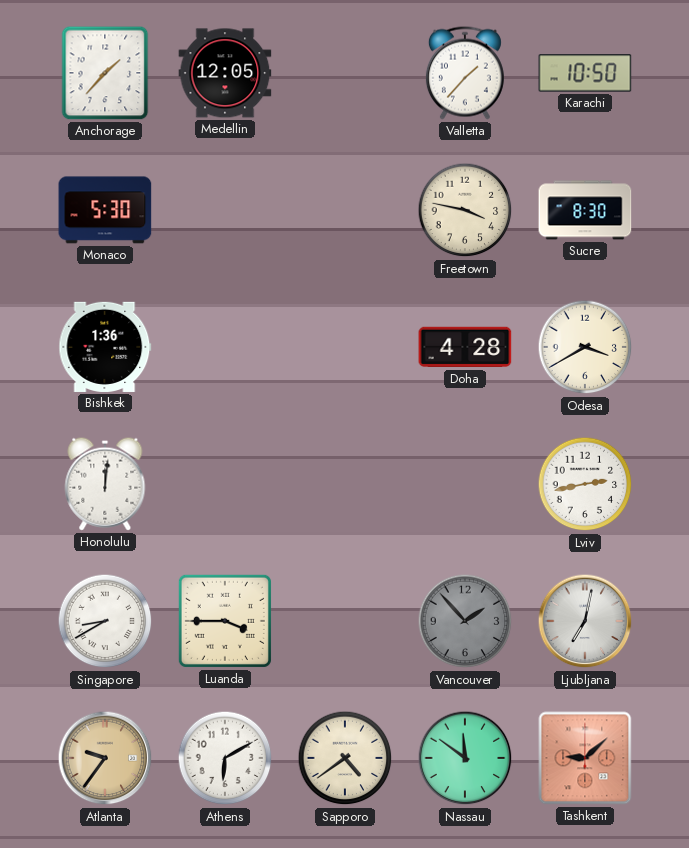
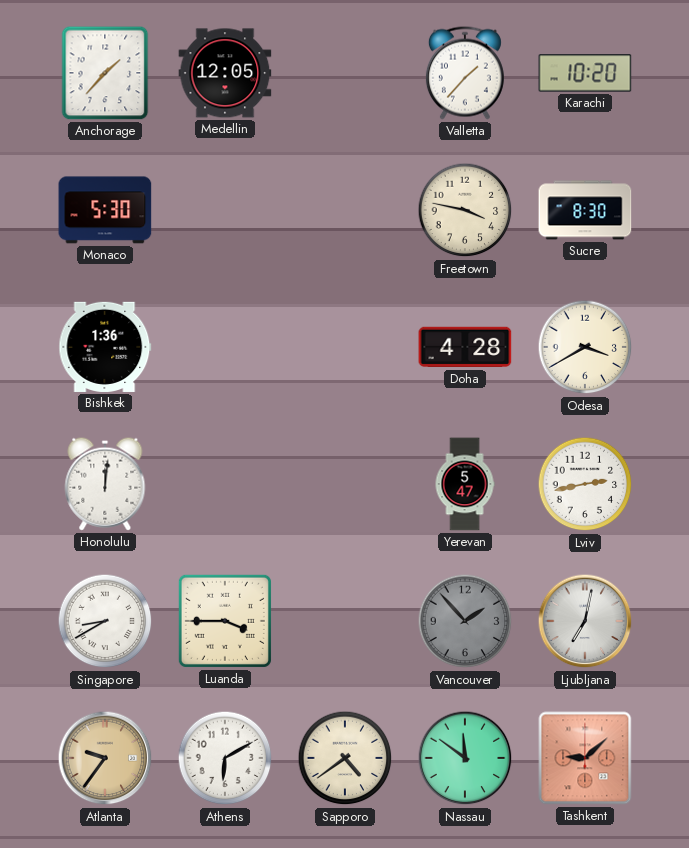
Karachi: 10:50 -> 10:20 (585, 73)
Yerevan: none -> 5:47 (465, 484)
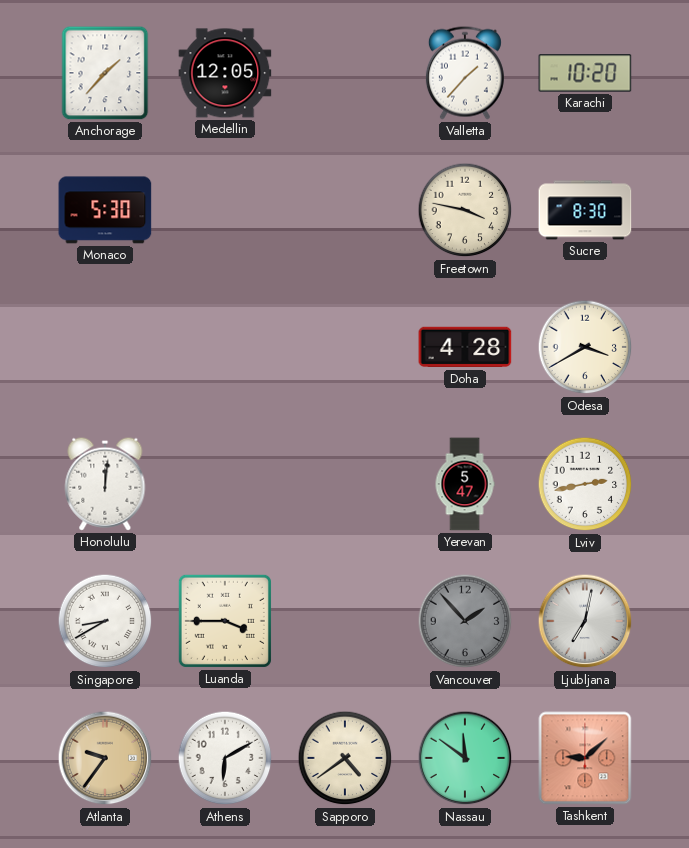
Bishkek: 1:36 -> none (105, 347)
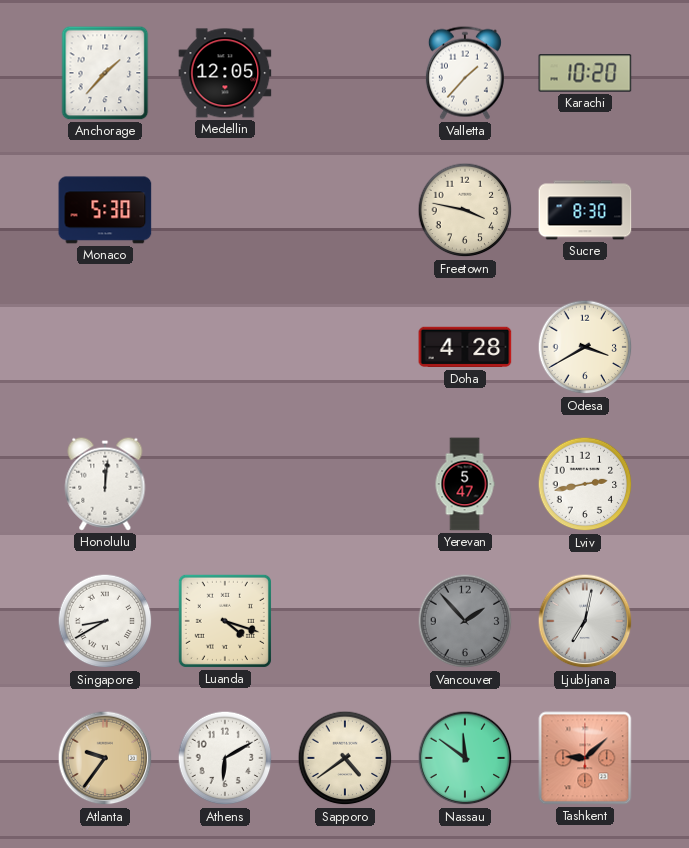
Luanda: 3:45 -> 4:18 (225, 621)
